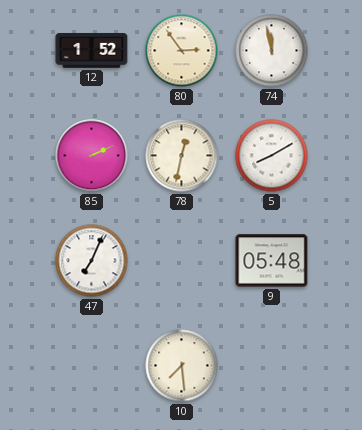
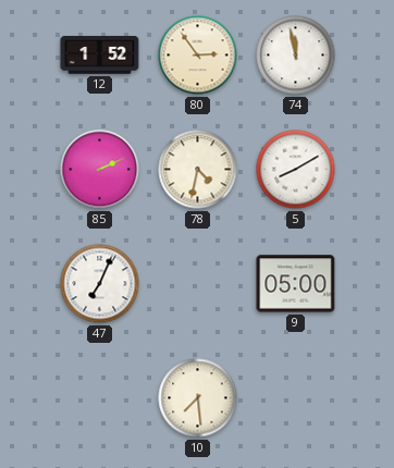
78: 12:32 -> 4:32 (198, 170)
9: 05:48 -> 05:00 (296, 284)
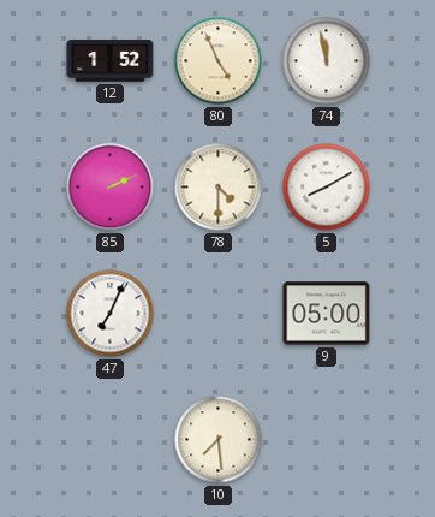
80: 2:54 -> 4:56 (219, 61)
78: 4:32 -> 4:30 (219, 188)
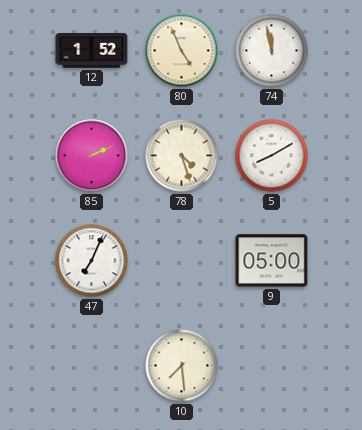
78: 4:30 -> 4:27 (182, 156)
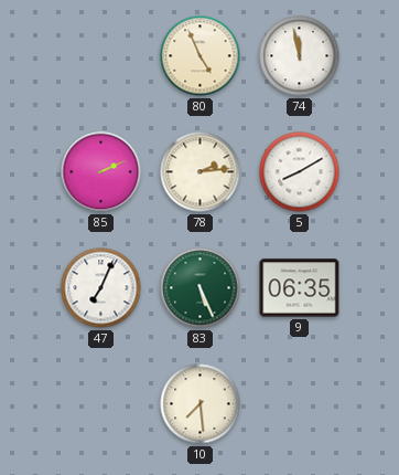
12: 1:52 -> none (92, 51)
78: 4:27 -> 2:14 (201, 172)
83: none -> 5:26 (201, 288)
9: 05:00 -> 06:35 (300, 288)
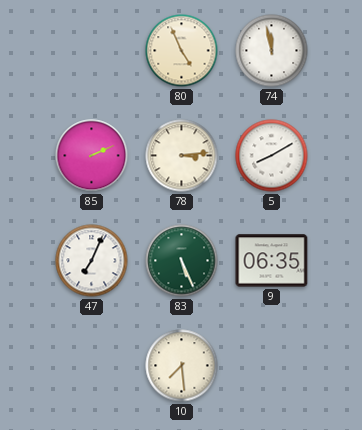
78: 2:14 -> 3:14 (182, 156)
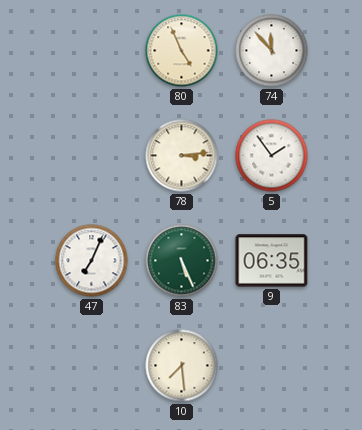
74: 11:58 -> 11:53 (272, 51)
85: 2:11 -> none (92, 156)
5: 8:10 -> 1:54 (272, 156)
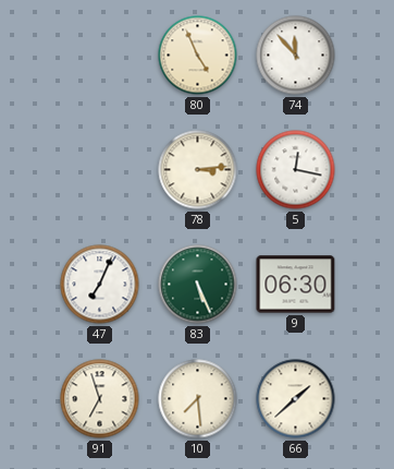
5: 1:54 -> 12:17 (296, 170)
9: 06:35 -> 06:30 (296, 285)
91: none -> 6:57 (100, 399)
66: none -> 1:38 (296, 399)
